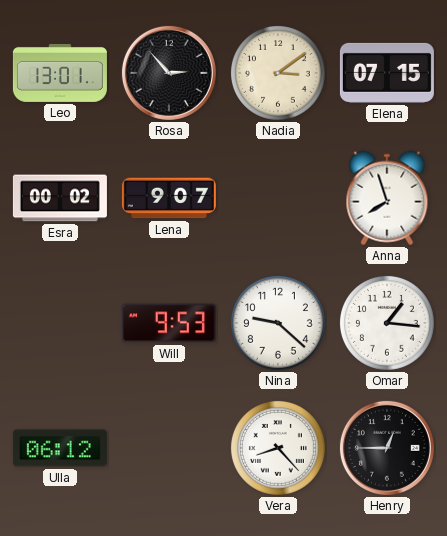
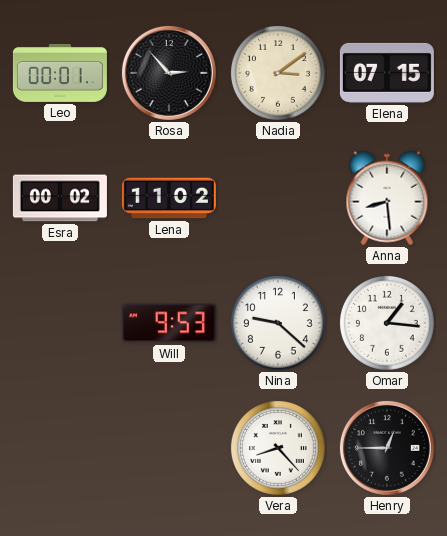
Leo: 13:01 -> 00:01 (60, 73)
Lena: 9:07 -> 11:02 (169, 198)
Anna: 7:57 -> 8:29 (387, 198)
Ulla: 06:12 -> none (60, 448)
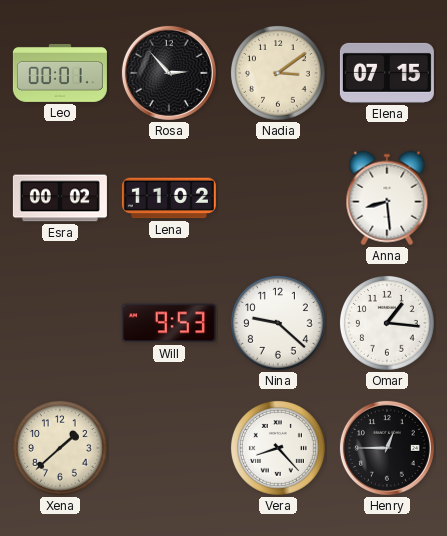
Xena: none -> 1:38 (60, 448)
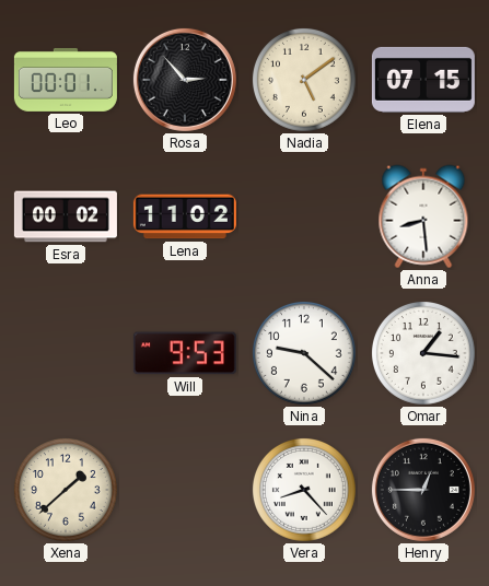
Nadia: 3:09 -> 5:09 (304, 80)
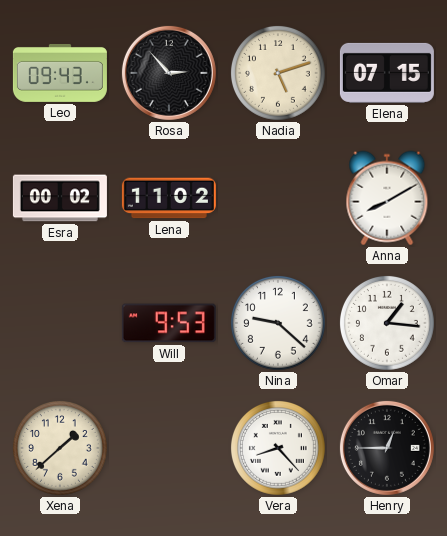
Leo: 00:01 -> 09:43 (60, 73)
Nadia: 5:09 -> 5:12 (278, 73)
Anna: 8:29 -> 8:10 (387, 198)
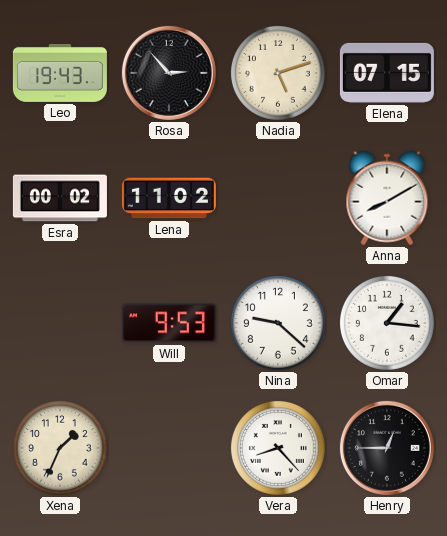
Leo: 09:43 -> 19:43 (60, 73)
Xena: 1:38 -> 1:34 (60, 448)
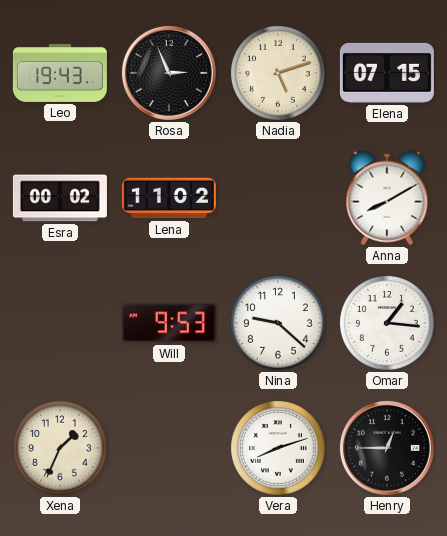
Rosa: 2:53 -> 2:56 (169, 73)
Vera: 8:23 -> 8:12 (278, 448)
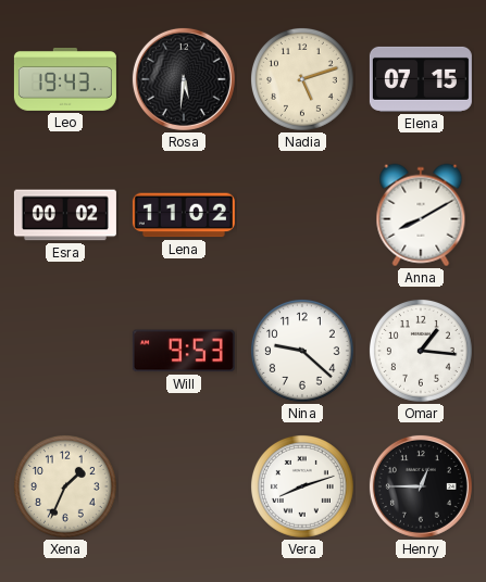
Rosa: 2:56 -> 5:31 (184, 79)
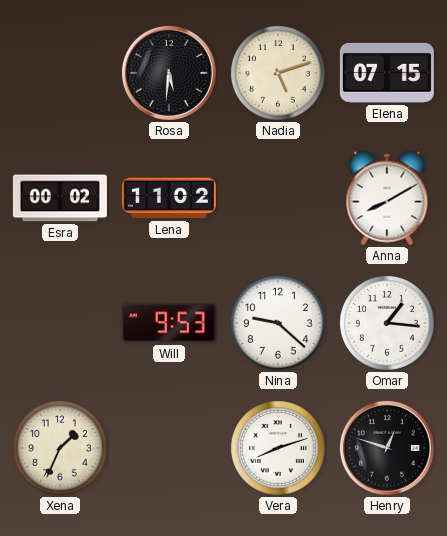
Leo: 19:43 -> none (65, 79)
Henry: 12:45 -> 12:48 (387, 448)
